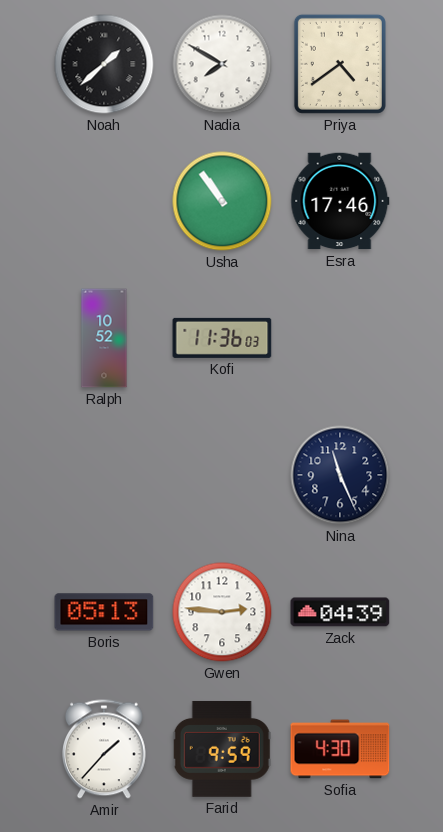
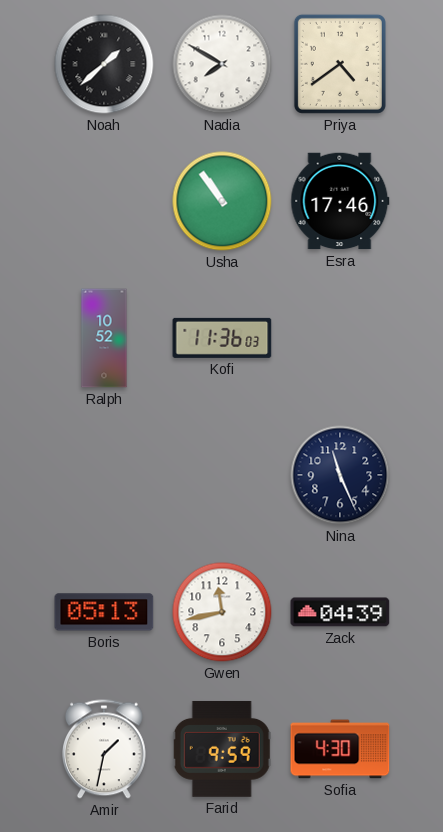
Gwen: 2:46 -> 11:43 (222, 612)
Amir: 1:37 -> 1:32 (105, 749)
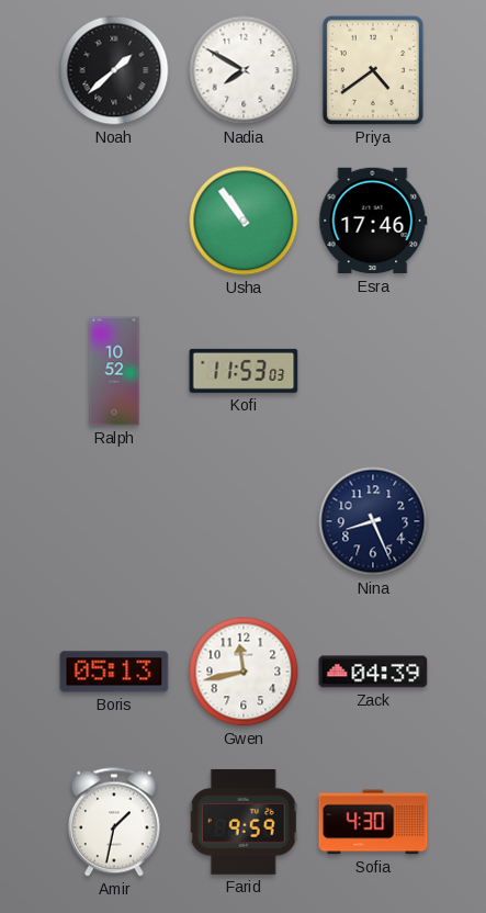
Kofi: 11:36 -> 11:53 (244, 371)
Nina: 11:26 -> 8:26 (373, 521)
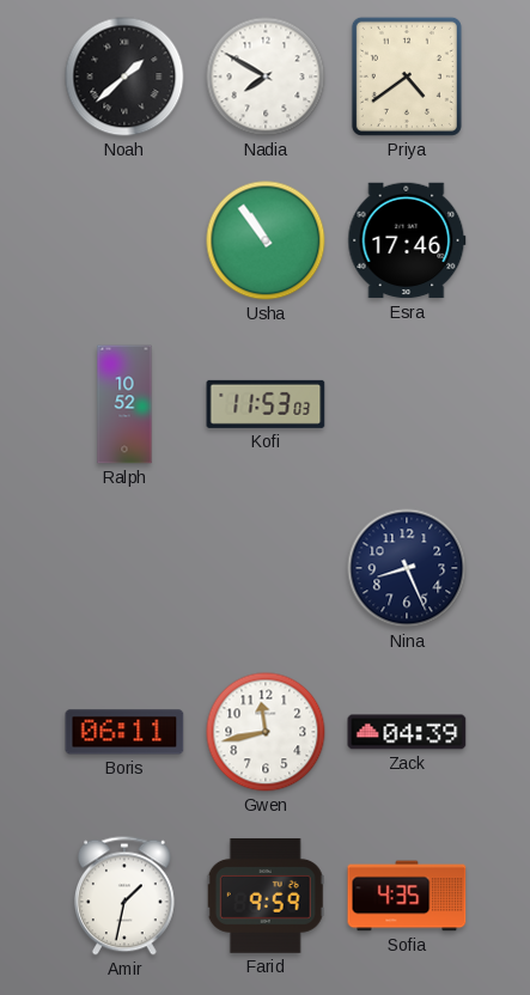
Boris: 05:13 -> 06:11 (124, 732)
Sofia: 4:30 -> 4:35 (407, 896)
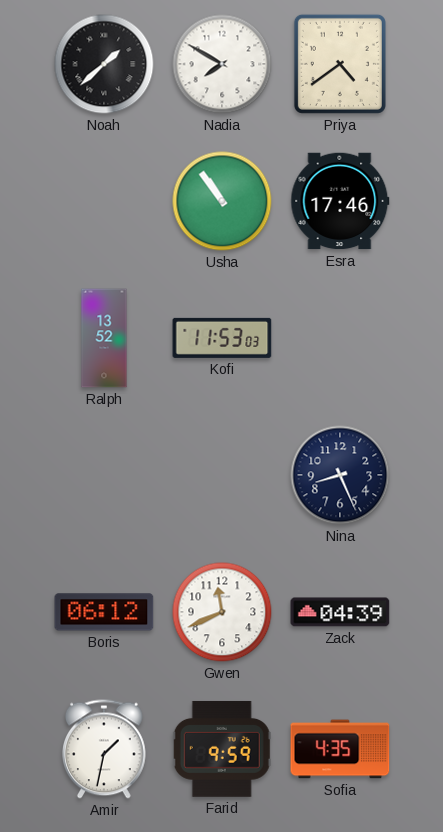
Ralph: 10:52 -> 13:52 (104, 338)
Boris: 06:11 -> 06:12 (104, 612)
Gwen: 11:43 -> 11:41 (222, 612)
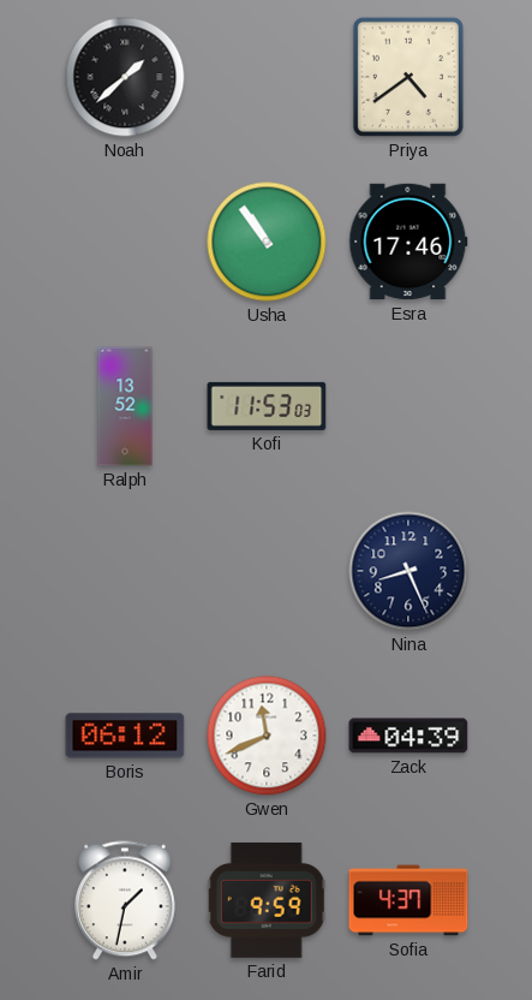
Nadia: 7:50 -> none (222, 64)
Sofia: 4:35 -> 4:37 (408, 900)
